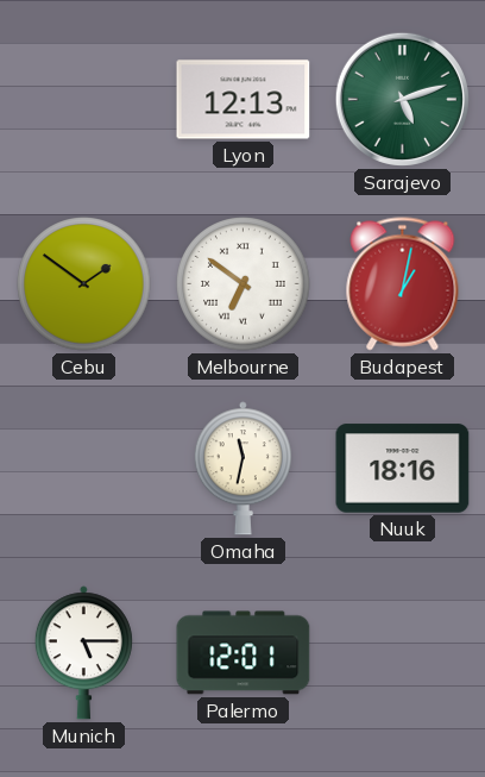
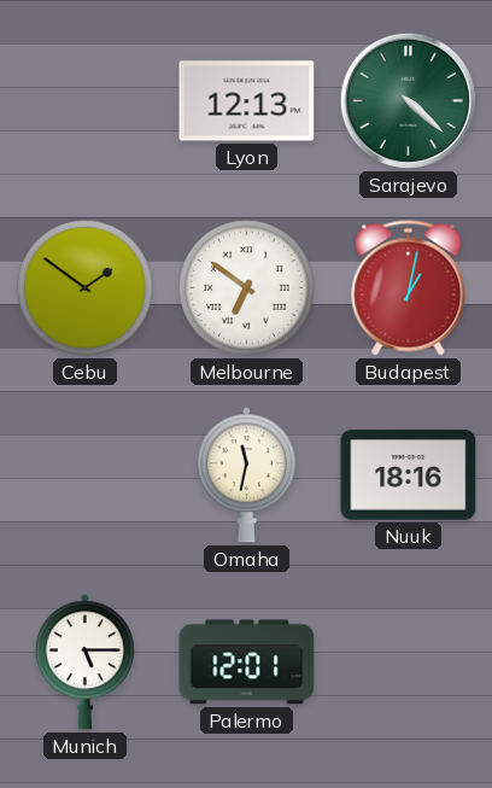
Sarajevo: 5:12 -> 4:22 (408, 100)
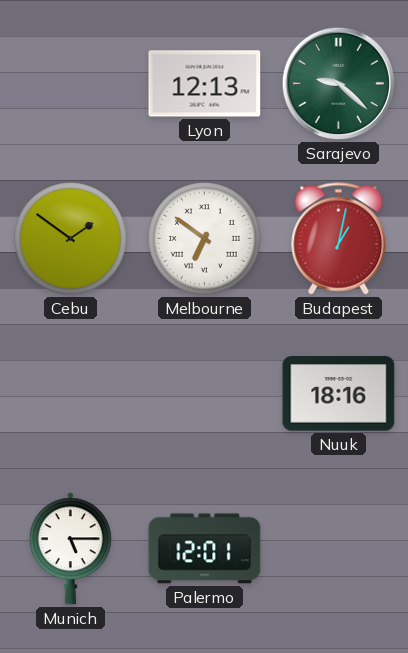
Sarajevo: 4:22 -> 9:22 (338, 83)
Omaha: 11:32 -> none (246, 475)
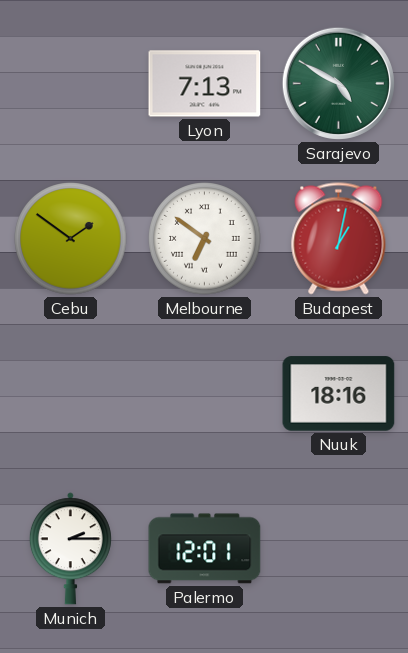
Lyon: 12:13 -> 7:13 (205, 84)
Sarajevo: 9:22 -> 4:50 (338, 83)
Munich: 5:15 -> 2:15 (70, 549)
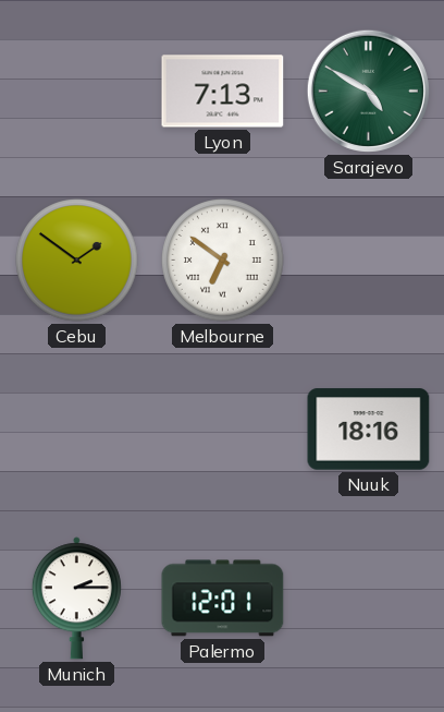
Budapest: 1:02 -> none (339, 239)
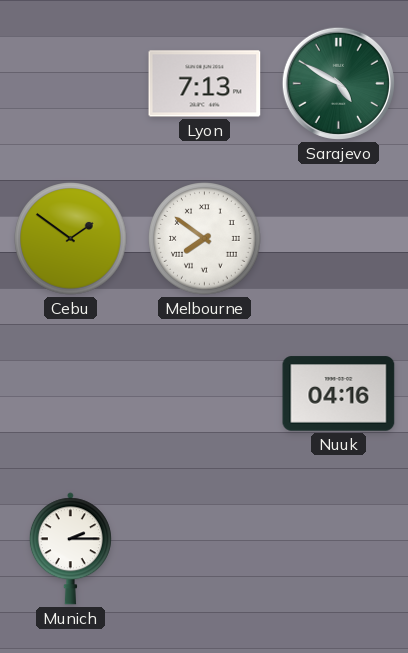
Melbourne: 6:51 -> 7:51 (205, 239)
Nuuk: 18:16 -> 04:16 (339, 394)
Palermo: 12:01 -> none (223, 599)
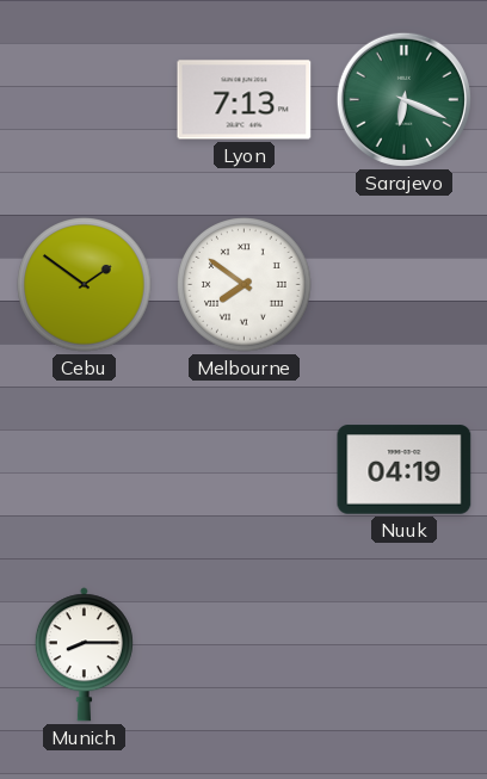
Sarajevo: 4:50 -> 6:19 (403, 99)
Nuuk: 04:16 -> 04:19 (405, 470)
Munich: 2:15 -> 8:15 (84, 655)
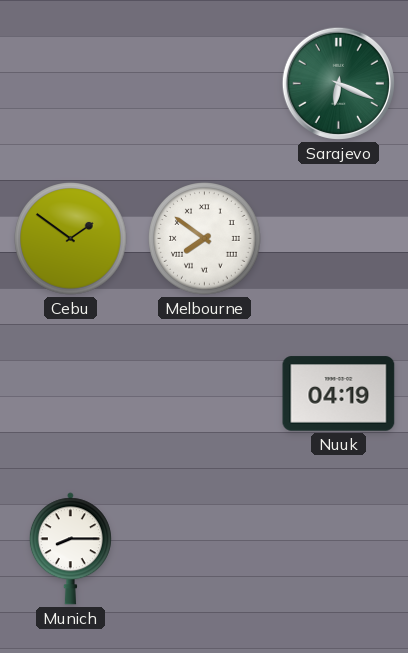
Lyon: 7:13 -> none (245, 100)
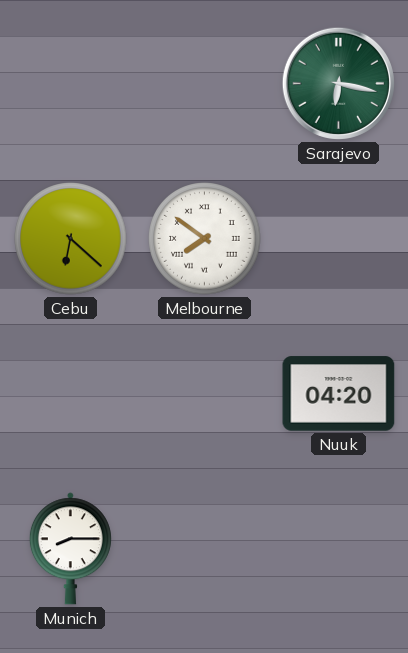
Sarajevo: 6:19 -> 6:17 (338, 83)
Cebu: 1:51 -> 6:22 (71, 239)
Nuuk: 04:19 -> 04:20 (339, 394)
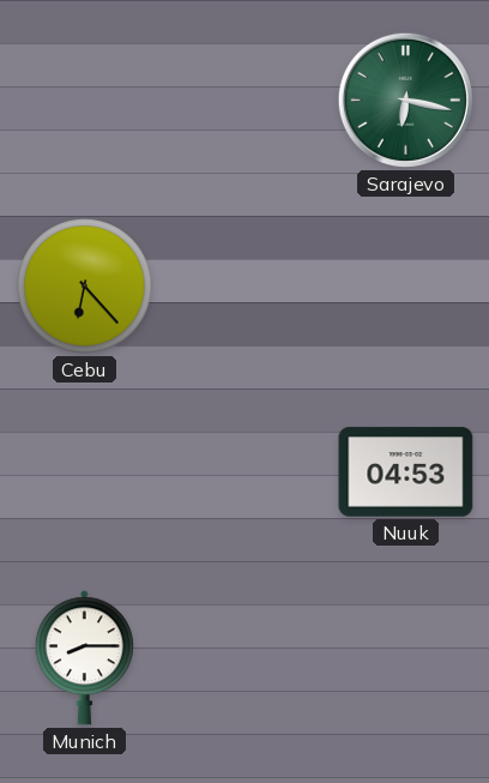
Cebu: 6:22 -> 6:23 (85, 287)
Melbourne: 7:51 -> none (205, 239)
Nuuk: 04:20 -> 04:53 (406, 472)
